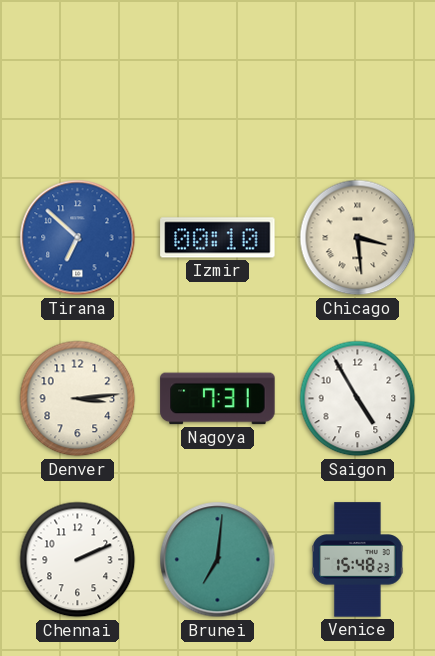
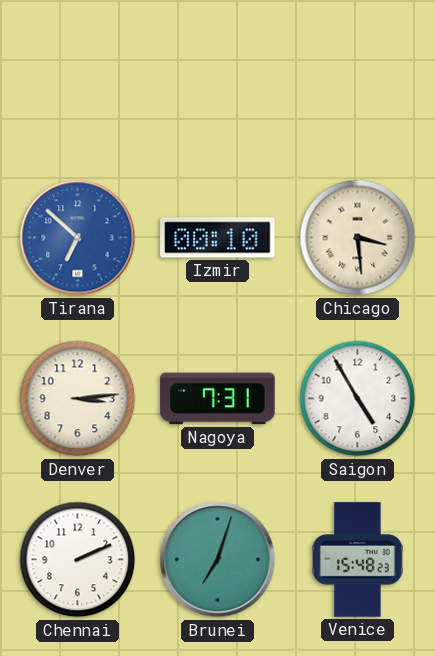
Brunei: 7:01 -> 7:03 (218, 560)
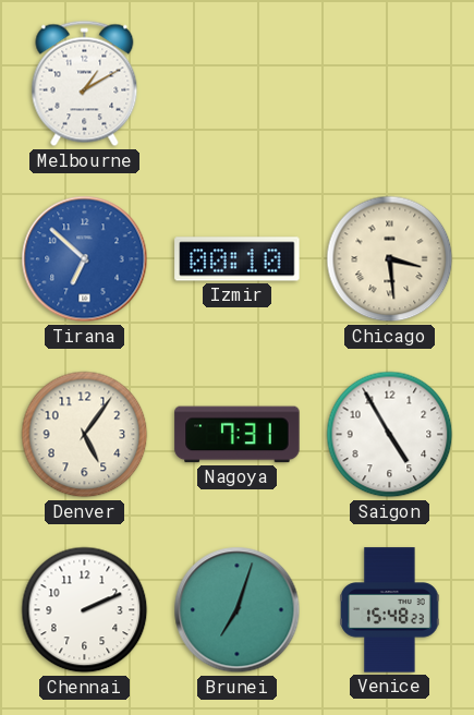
Melbourne: none -> 1:10 (85, 84)
Denver: 3:14 -> 5:06 (85, 435)
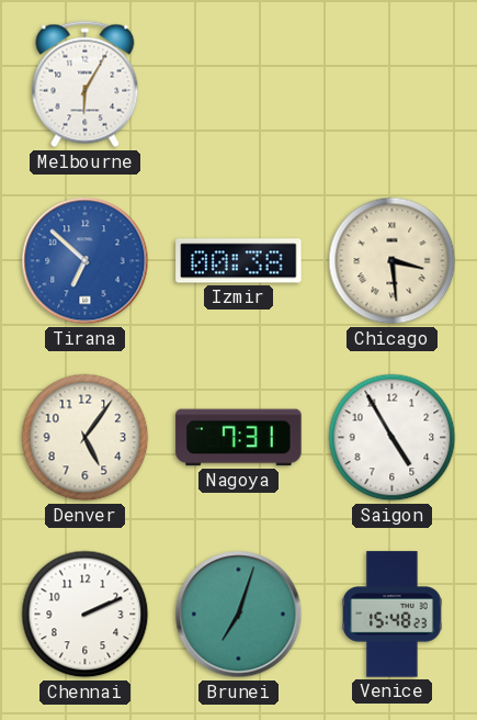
Melbourne: 1:10 -> 6:05 (86, 85)
Izmir: 00:10 -> 00:38 (239, 261)
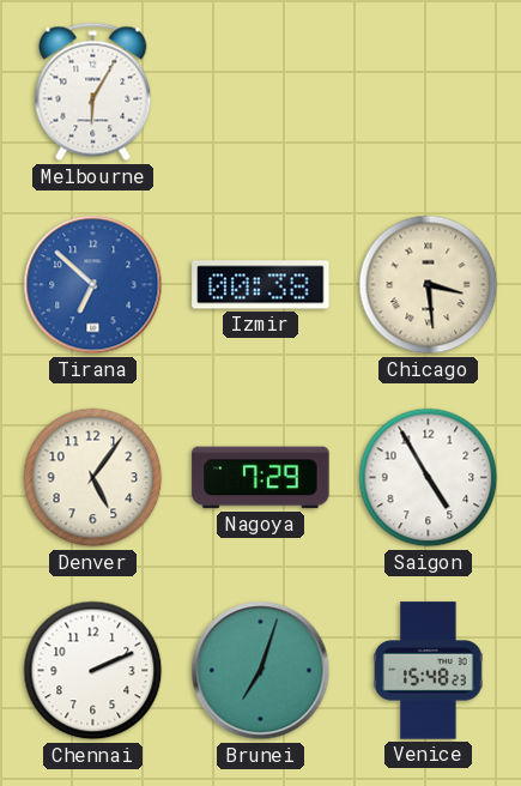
Nagoya: 7:31 -> 7:29 (261, 478)
